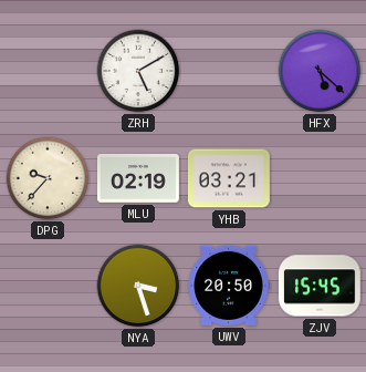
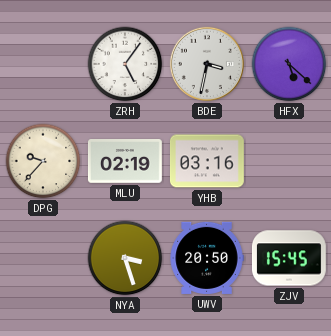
ZRH: 5:10 -> 5:06 (125, 64)
BDE: none -> 3:32 (207, 64)
YHB: 03:21 -> 03:16 (207, 161)
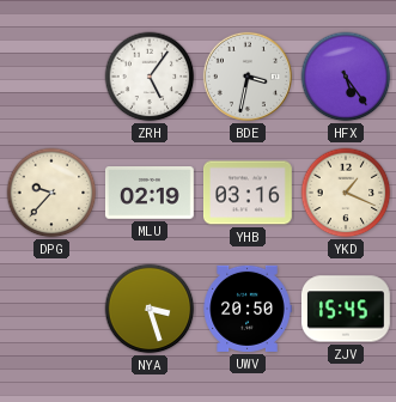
HFX: 5:22 -> 5:24 (346, 77)
YKD: none -> 1:19 (346, 193)
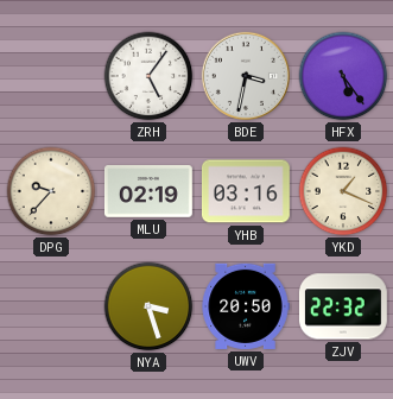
ZJV: 15:45 -> 22:32 (343, 306)
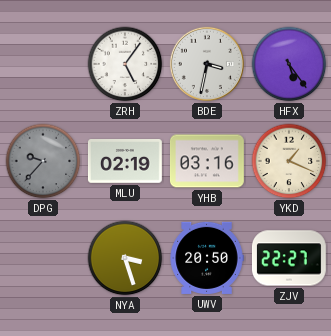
DPG dial: cream -> grey (43, 161)
ZJV: 22:32 -> 22:27 (289, 258)
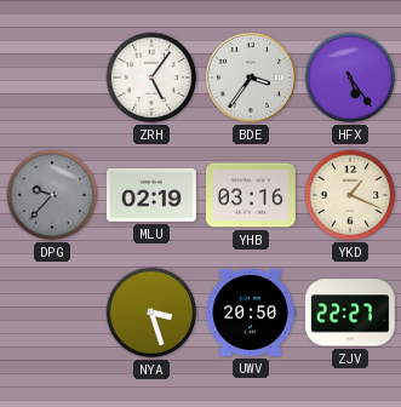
BDE: 3:32 -> 3:36 (251, 78)
